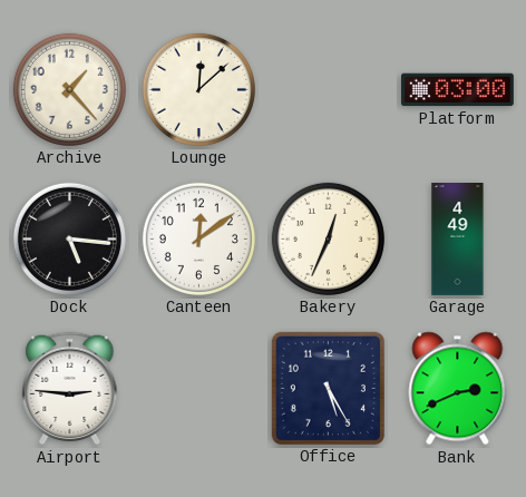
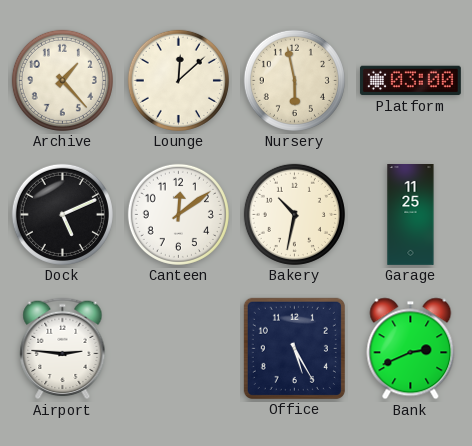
Nursery: none -> 5:58 (294, 80)
Dock: 5:16 -> 5:11 (62, 214)
Bakery: 12:34 -> 10:32 (294, 214)
Garage: 4:49 -> 11:25 (411, 215)
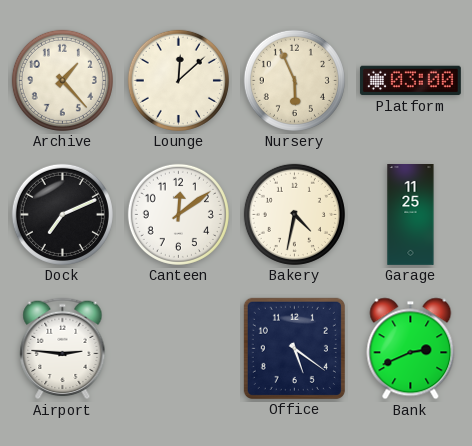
Nursery: 5:58 -> 5:56 (294, 80)
Dock: 5:11 -> 7:11 (62, 214)
Bakery: 10:32 -> 4:32 (294, 214)
Office: 5:25 -> 5:21 (294, 348)
